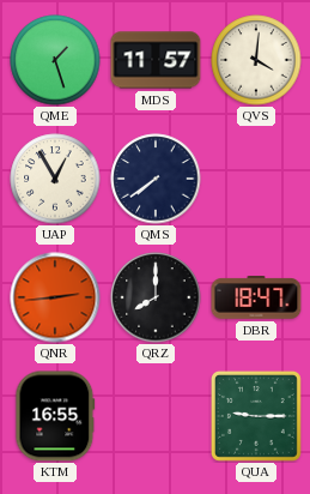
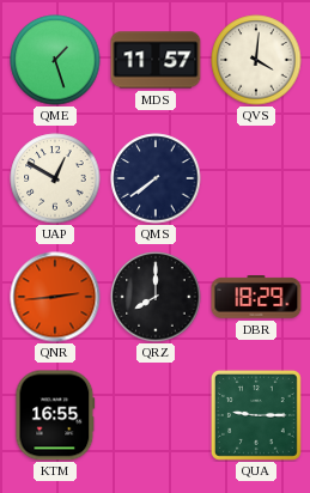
UAP: 12:55 -> 12:50 (55, 178)
DBR: 18:47 -> 18:29 (256, 298)
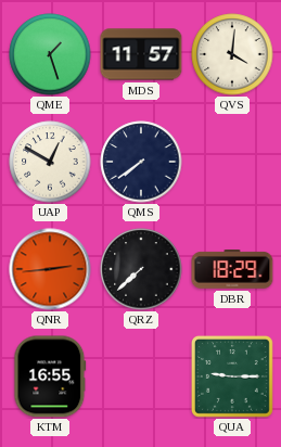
QRZ: 8:00 -> 7:38 (141, 269)
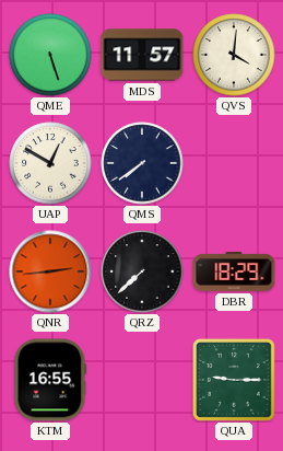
QME: 1:27 -> 5:27 (50, 55)
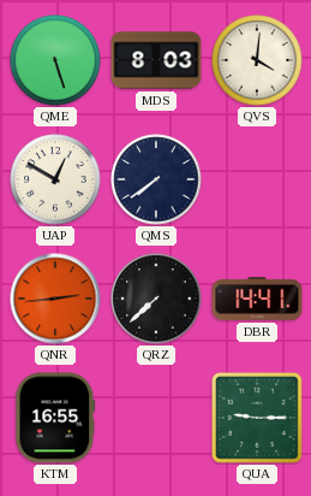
MDS: 11:57 -> 8:03 (156, 60)
DBR: 18:29 -> 14:41 (257, 300)
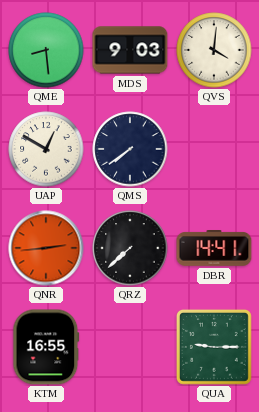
QME: 5:27 -> 8:29 (46, 50)
MDS: 8:03 -> 9:03 (130, 50)
